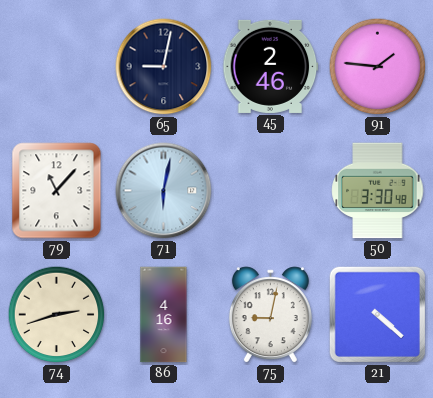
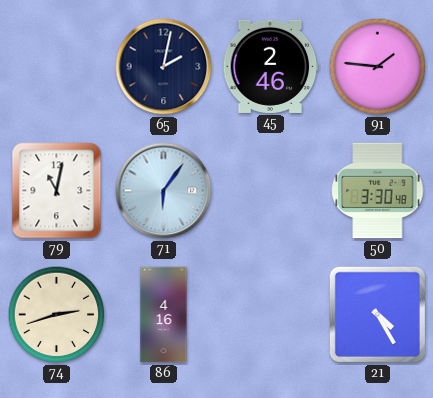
65: 9:02 -> 2:02 (164, 67)
79: 11:07 -> 11:02 (57, 191)
71: 6:02 -> 6:06 (164, 191)
75: 9:02 -> none (270, 315)
21: 4:22 -> 4:25 (377, 314)
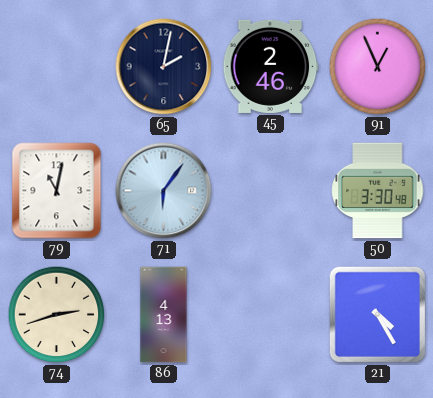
91: 1:46 -> 12:56 (378, 67)
86: 4:16 -> 4:13 (164, 315)
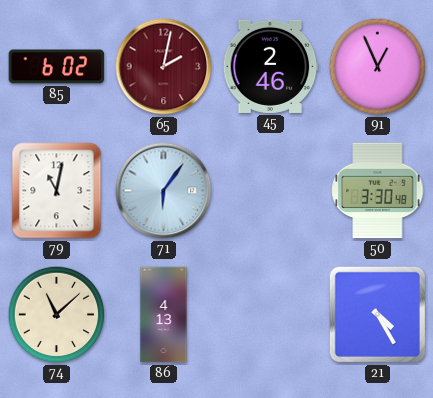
85: none -> 6:02 (57, 67)
65 dial: navy -> burgundy (164, 67)
74: 2:42 -> 11:08 (57, 315)
